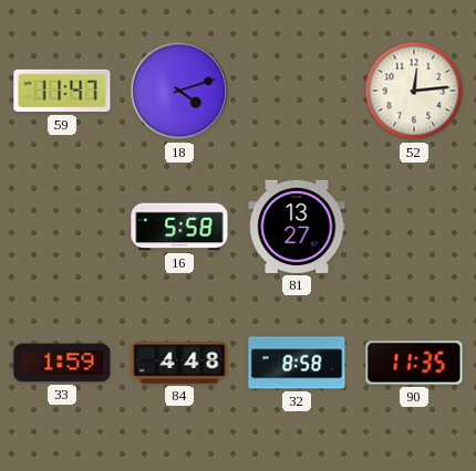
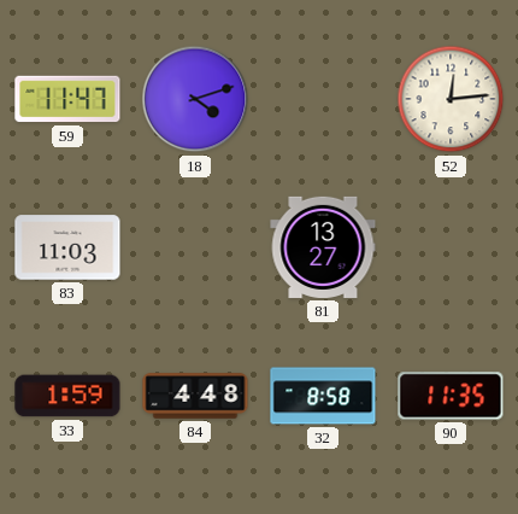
83: none -> 11:03 (67, 247)
16: 5:58 -> none (179, 227)
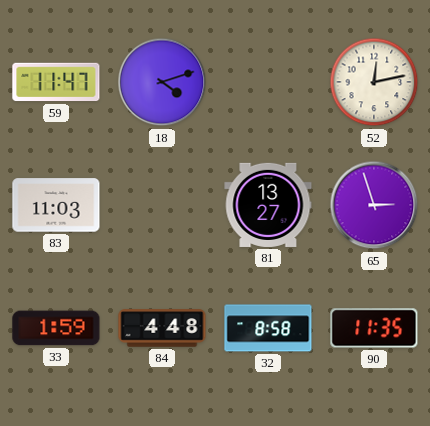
52: 12:14 -> 12:13 (374, 82)
65: none -> 2:57 (374, 205)
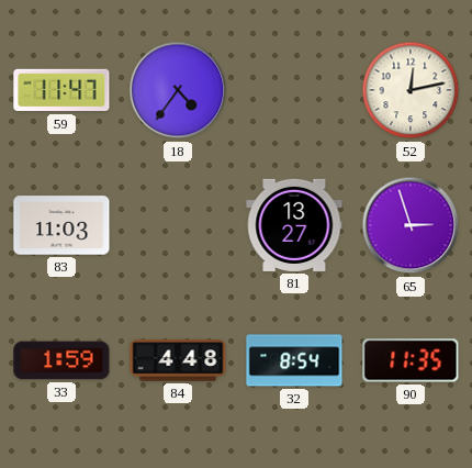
18: 4:12 -> 4:36 (178, 90)
32: 8:58 -> 8:54 (294, 360)
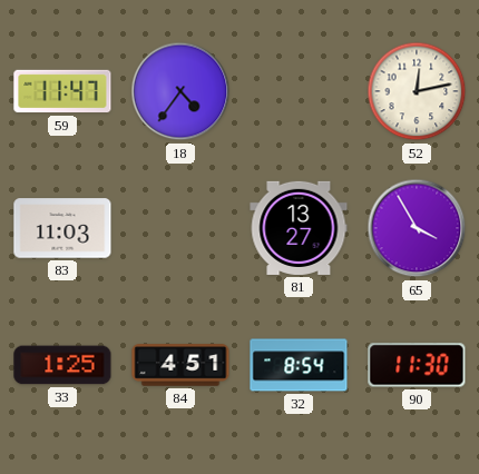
65: 2:57 -> 3:55 (417, 228)
33: 1:59 -> 1:25 (62, 365)
84: 4:48 -> 4:51 (180, 365)
90: 11:35 -> 11:30 (417, 365)
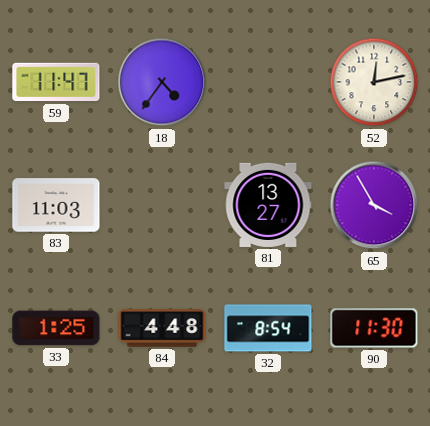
84: 4:51 -> 4:48 (162, 328)
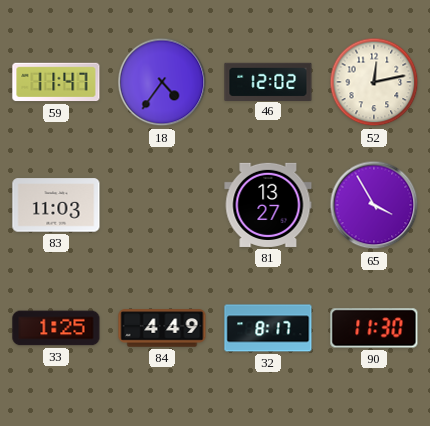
46: none -> 12:02 (268, 81)
84: 4:48 -> 4:49 (162, 328)
32: 8:54 -> 8:17 (268, 328)
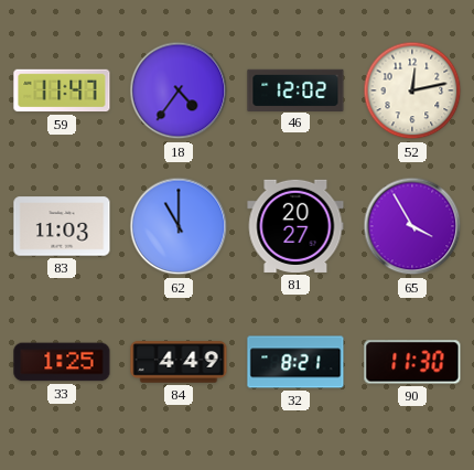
62: none -> 11:00 (179, 226)
81: 13:27 -> 20:27 (295, 226)
32: 8:17 -> 8:21 (295, 362)
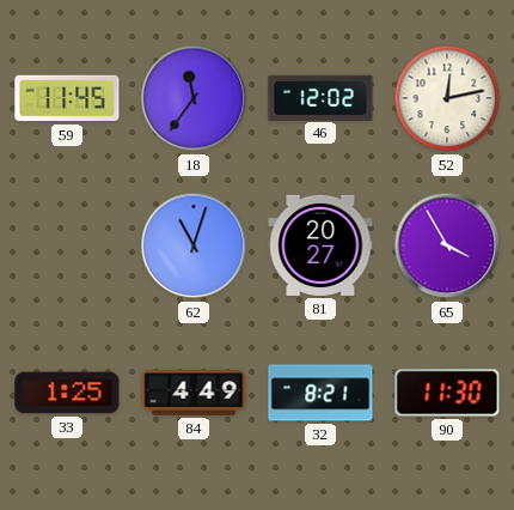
59: 11:47 -> 11:45 (67, 98)
18: 4:36 -> 11:36 (194, 98)
83: 11:03 -> none (62, 226)
62: 11:00 -> 11:03 (194, 245)
